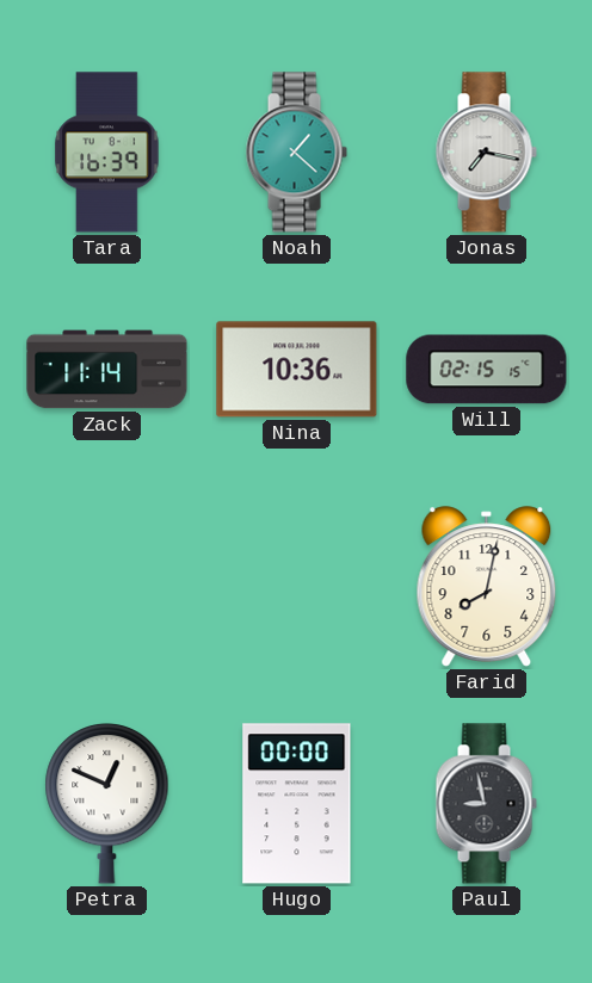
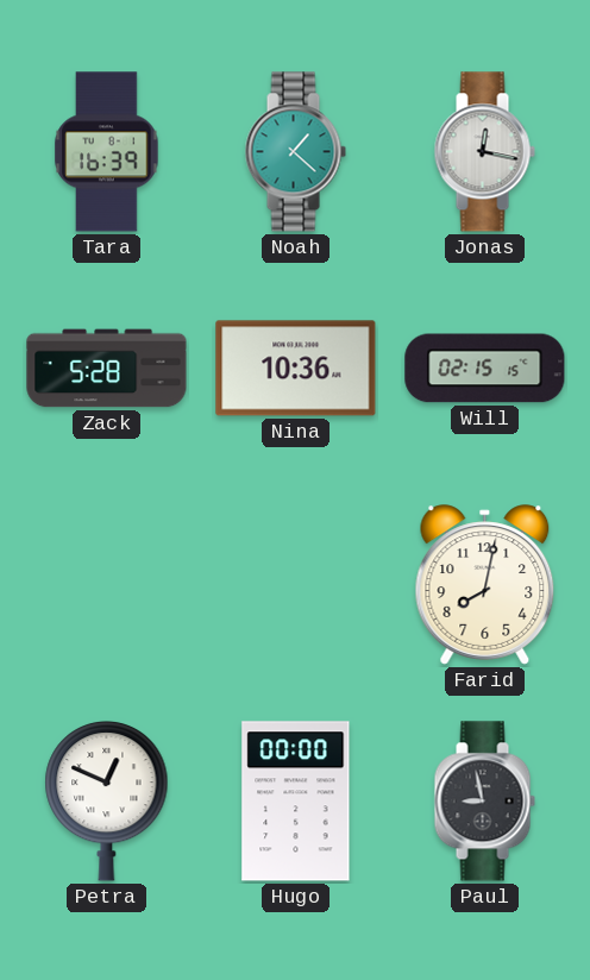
Jonas: 7:17 -> 12:17 (484, 152)
Zack: 11:14 -> 5:28 (107, 369)
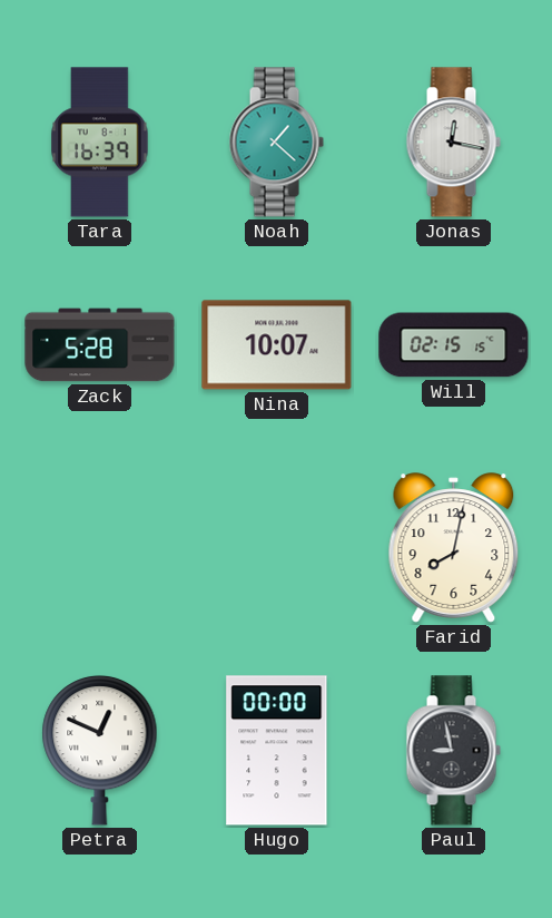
Nina: 10:36 -> 10:07 (277, 345)
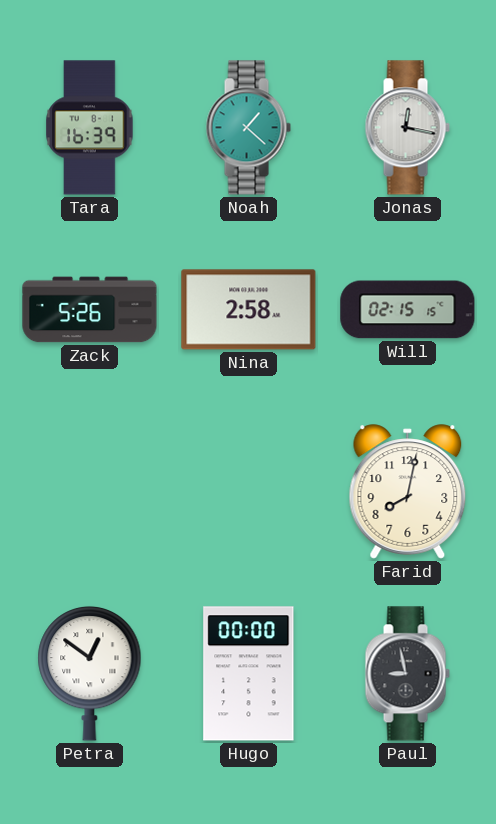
Zack: 5:28 -> 5:26 (90, 310)
Nina: 10:07 -> 2:58 (249, 310)
Petra: 12:49 -> 12:51 (90, 673)
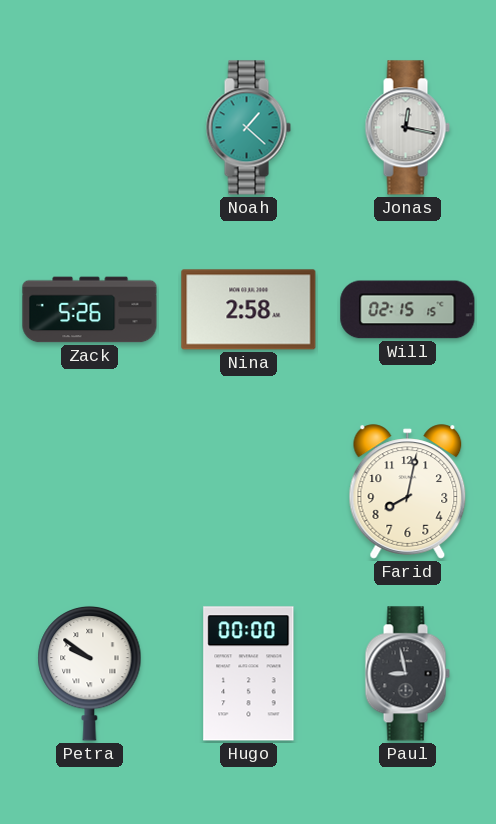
Tara: 16:39 -> none (90, 128)
Petra: 12:51 -> 9:51 (90, 673)
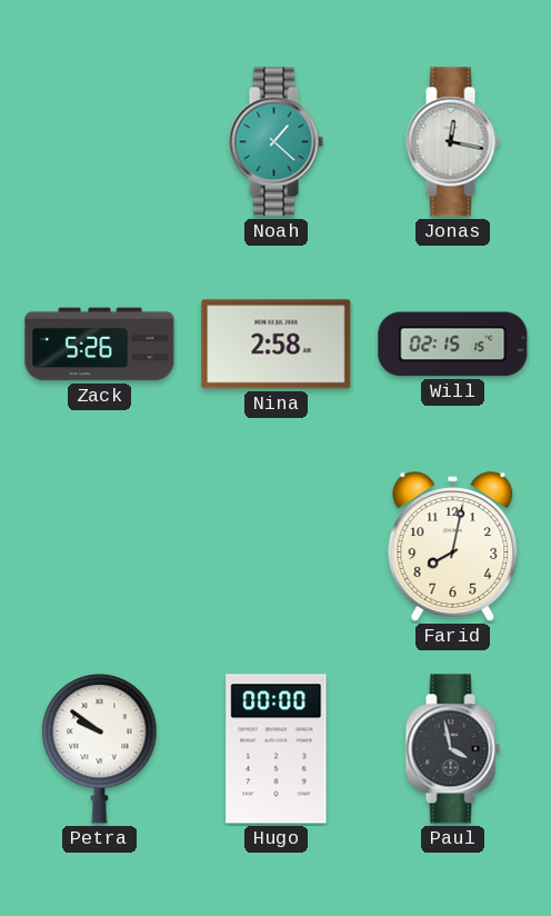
Paul: 8:58 -> 3:58 (452, 749)
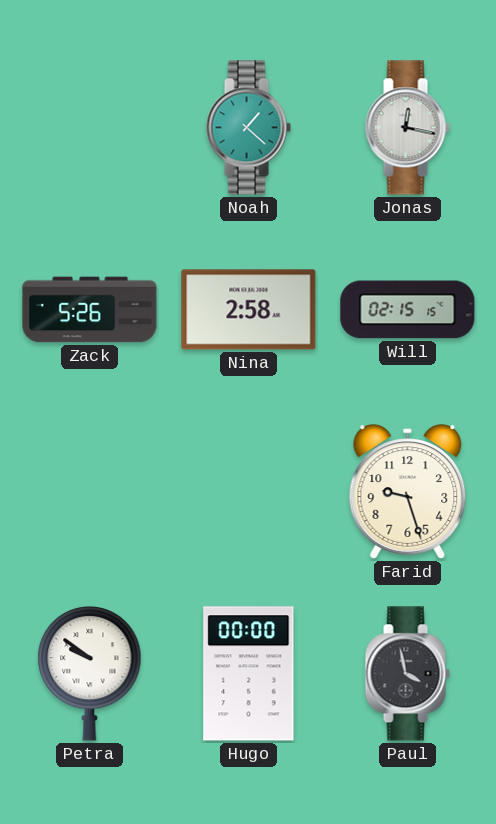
Farid: 8:02 -> 9:27 (408, 492)
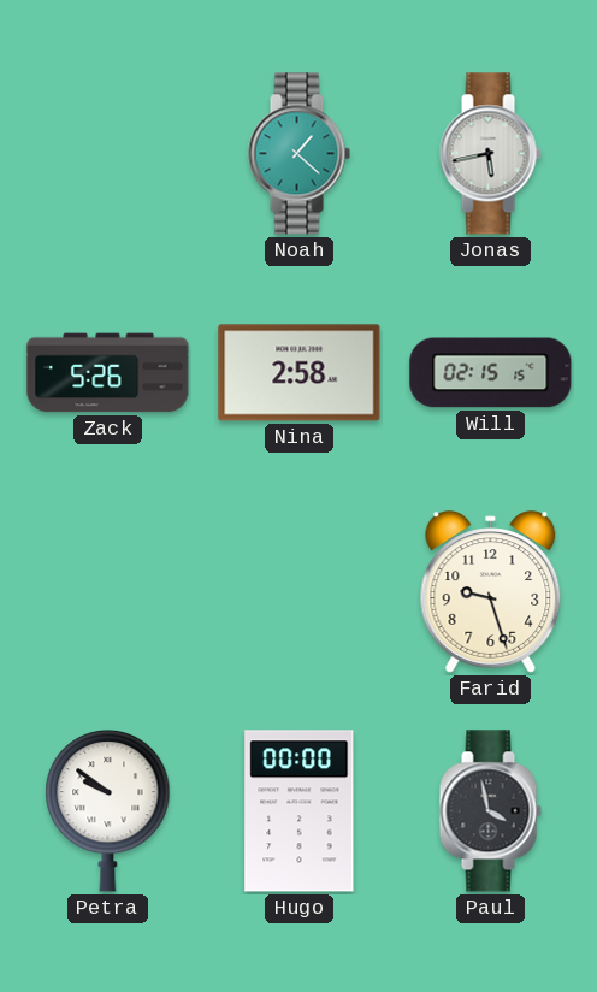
Jonas: 12:17 -> 5:43 (490, 154)
